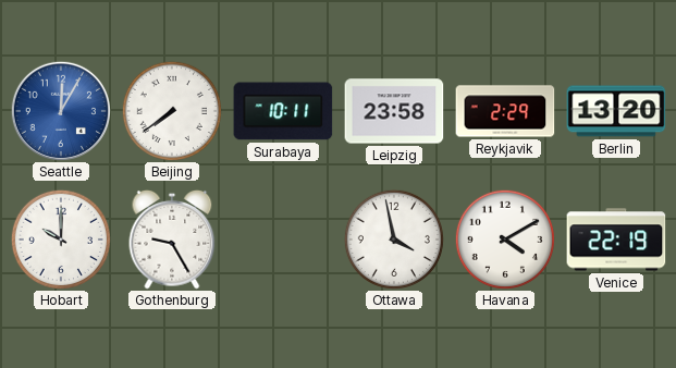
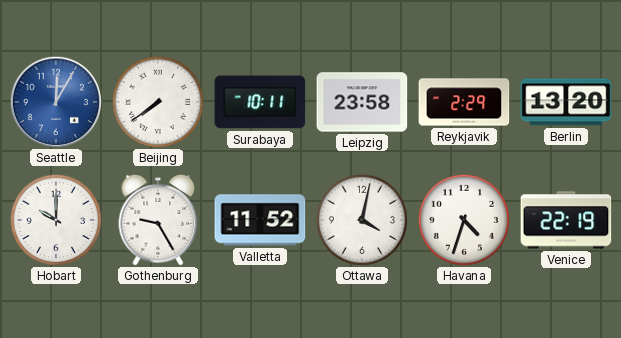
Valletta: none -> 11:52 (260, 220)
Ottawa: 3:58 -> 4:02 (362, 220)
Havana: 4:10 -> 4:33 (464, 220)
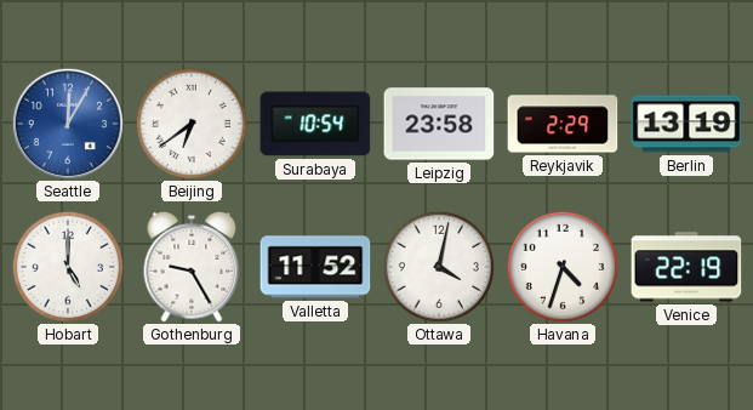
Beijing: 7:39 -> 6:39 (192, 124)
Surabaya: 10:11 -> 10:54 (315, 124)
Berlin: 13:20 -> 13:19 (686, 124)
Hobart: 10:00 -> 5:00 (68, 267)
